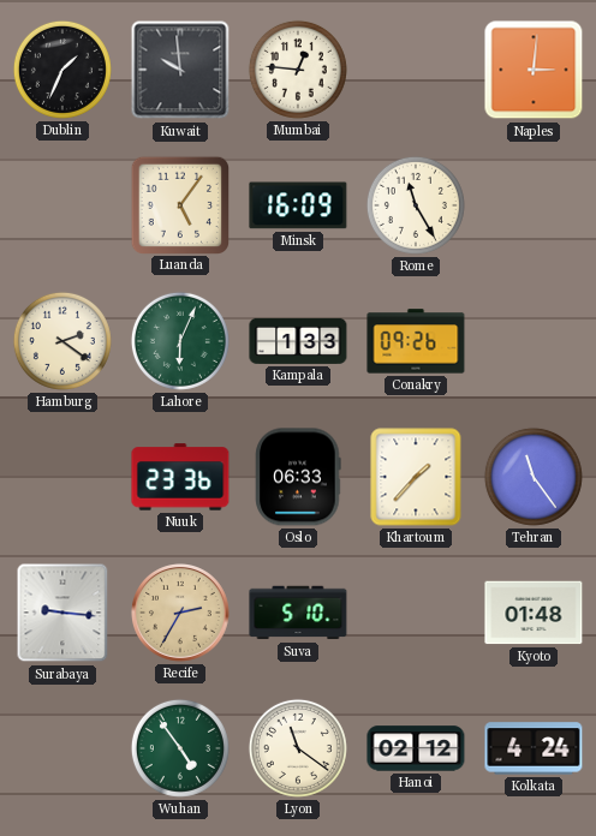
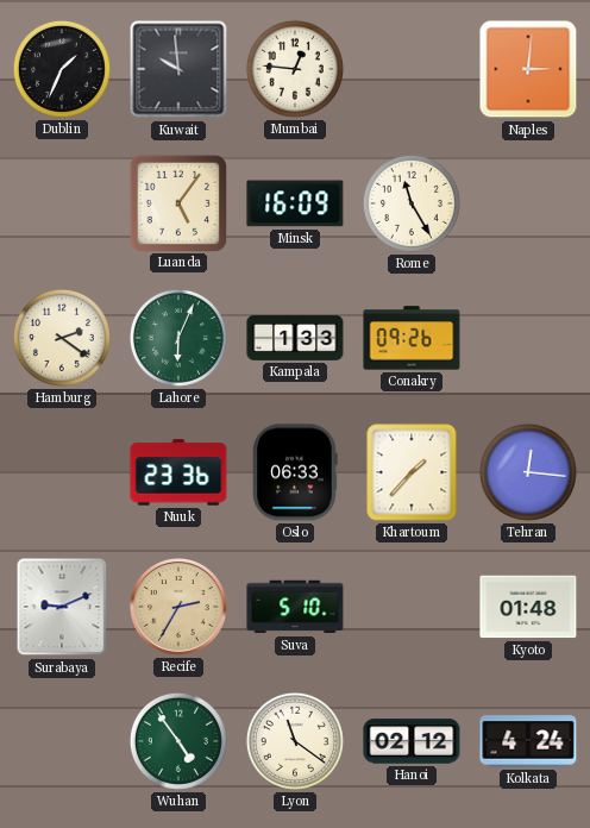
Tehran: 11:24 -> 12:16 (528, 472)
Surabaya: 9:16 -> 9:11 (62, 607)
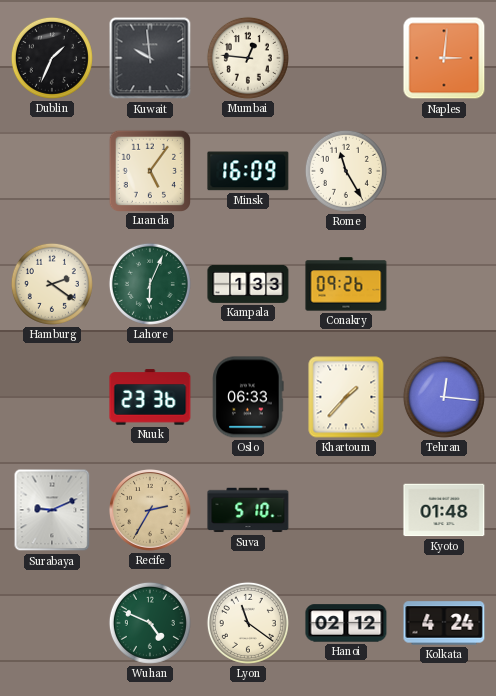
Wuhan: 4:54 -> 4:49 (150, 623)
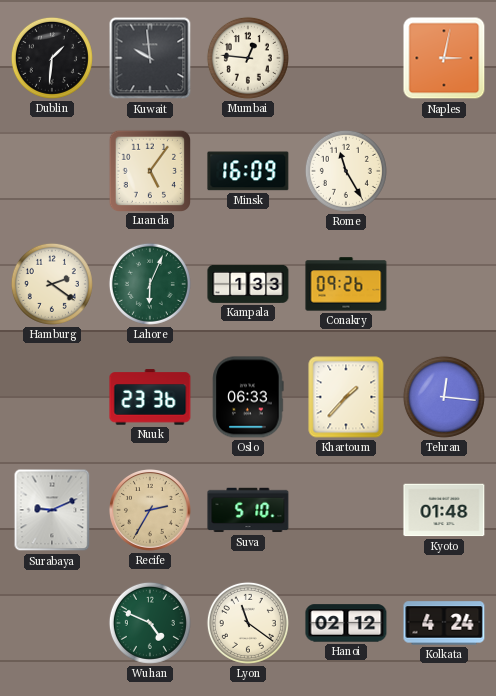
Dublin: 1:34 -> 1:31 (52, 58)
Naples: 3:01 -> 3:02 (444, 58)
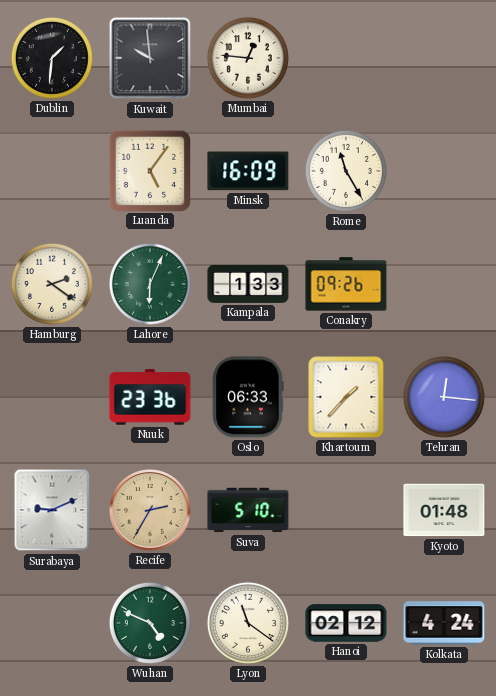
Naples: 3:02 -> none (444, 58)
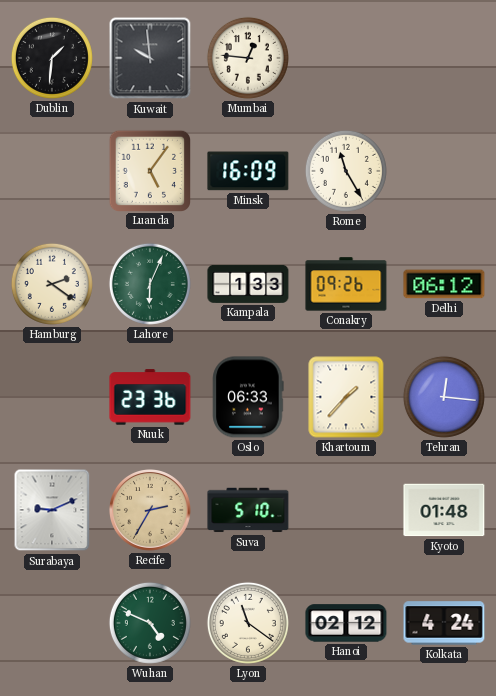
Delhi: none -> 06:12 (444, 284)
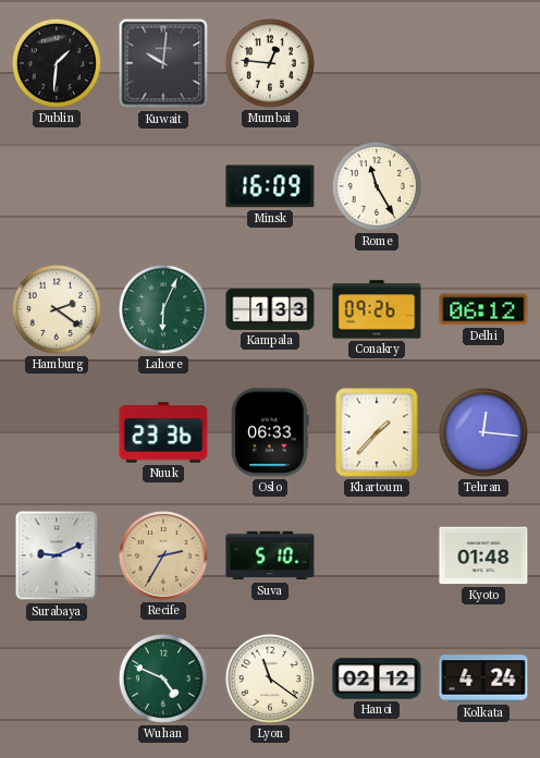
Kuwait: 9:59 -> 10:01 (163, 63)
Luanda: 5:06 -> none (149, 170)
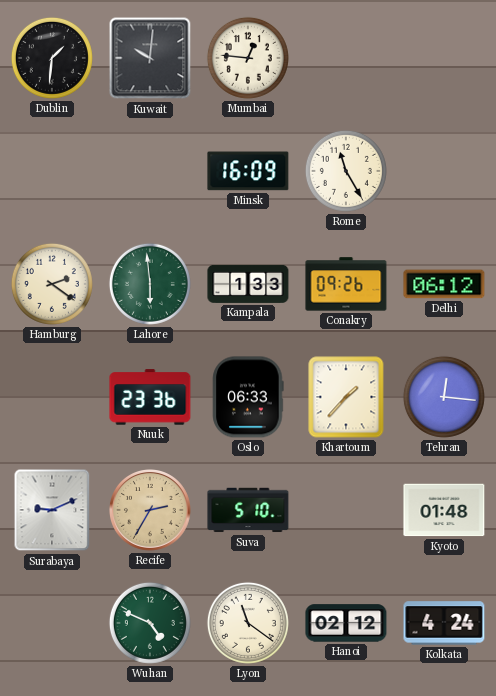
Lahore: 6:04 -> 5:59 (150, 284)
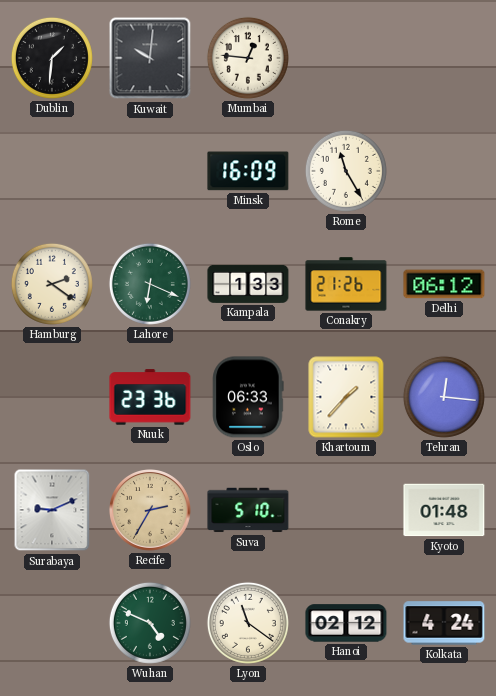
Lahore: 5:59 -> 6:19 (150, 284)
Conakry: 09:26 -> 21:26 (346, 284)
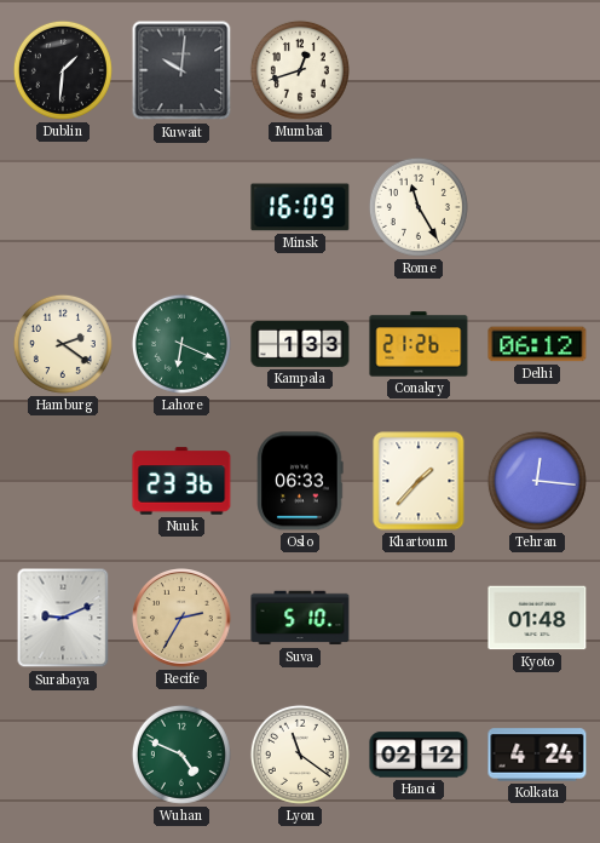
Mumbai: 12:46 -> 12:42 (300, 70)
